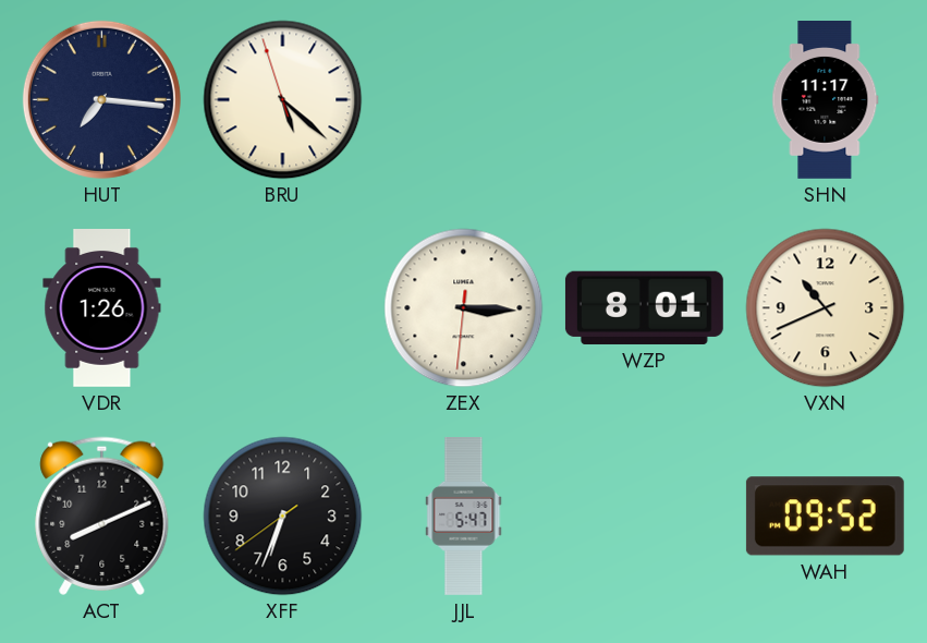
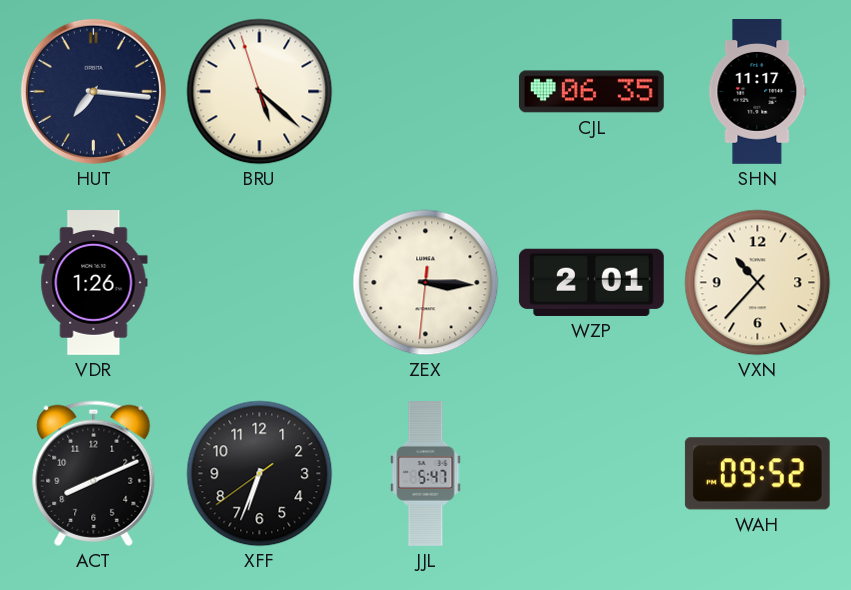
CJL: none -> 06:35 (591, 92)
WZP: 8:01 -> 2:01 (591, 282)
VXN: 10:41 -> 10:37 (758, 283)
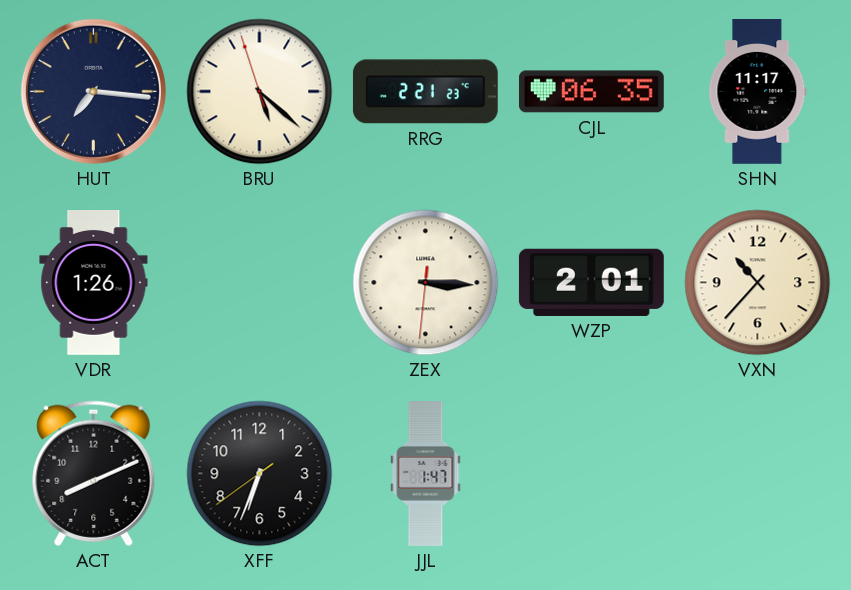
RRG: none -> 2:21 (425, 92)
JJL: 5:47 -> 1:47 (426, 474)
WAH: 09:52 -> none (757, 474)
